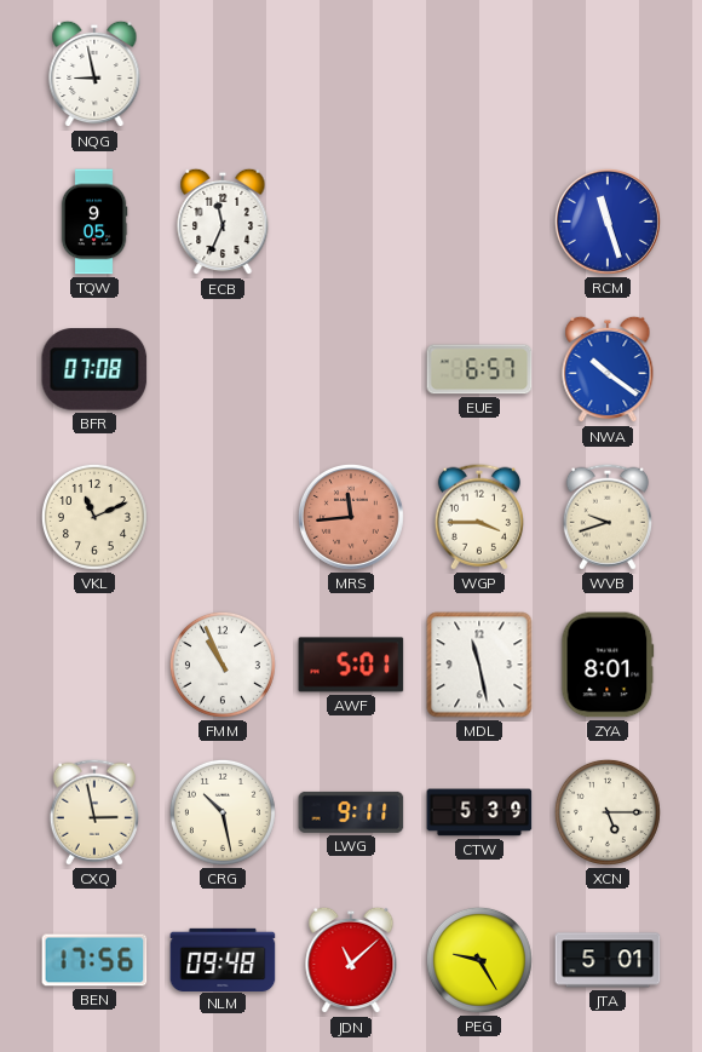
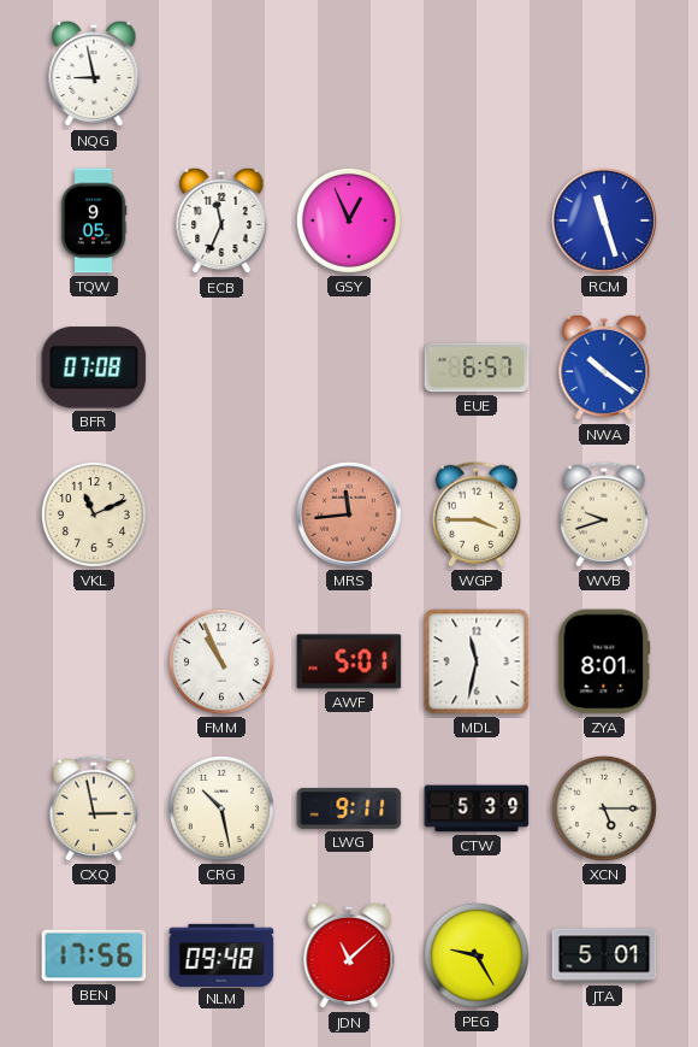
GSY: none -> 12:56 (349, 220)
MDL: 11:28 -> 11:32 (477, 661)
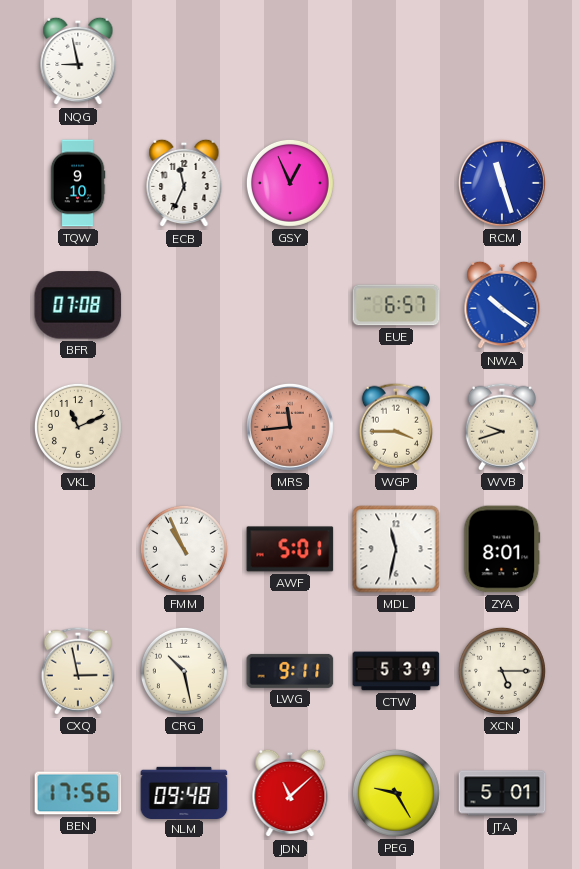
TQW: 9:05 -> 9:10 (78, 183)
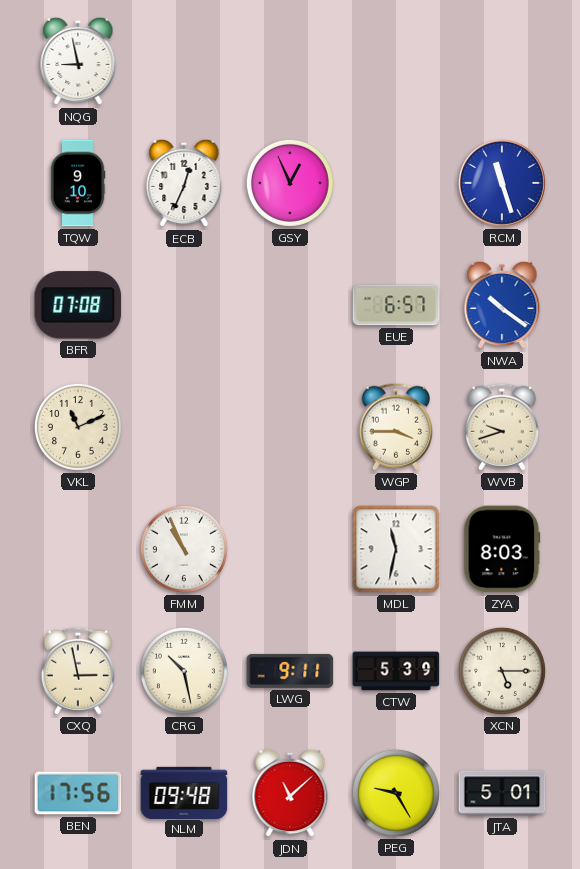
ECB: 11:34 -> 12:34 (184, 183)
MRS: 11:44 -> none (290, 427)
AWF: 5:01 -> none (290, 549)
ZYA: 8:01 -> 8:03 (502, 549)
